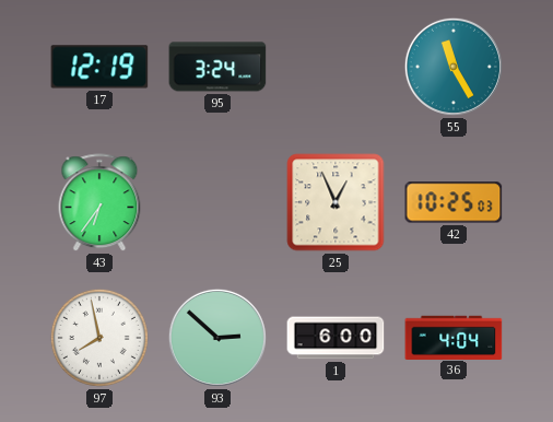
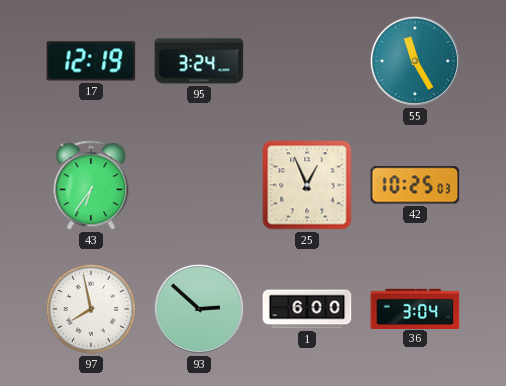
36: 4:04 -> 3:04 (415, 308)
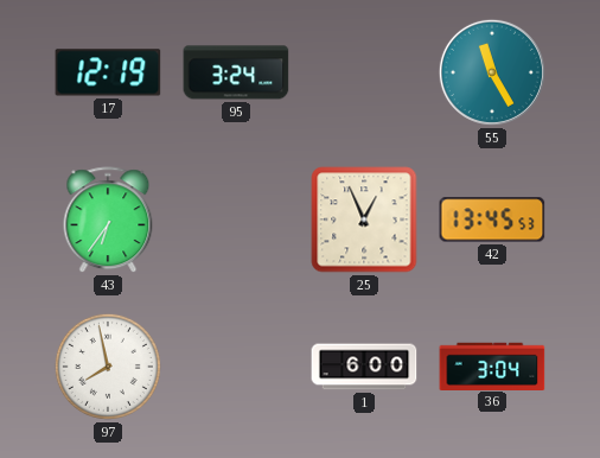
42: 10:25 -> 13:45 (492, 220)
93: 2:52 -> none (199, 309)
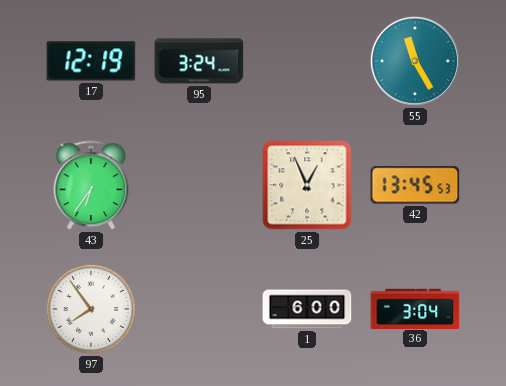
97: 7:58 -> 7:54 (91, 309)
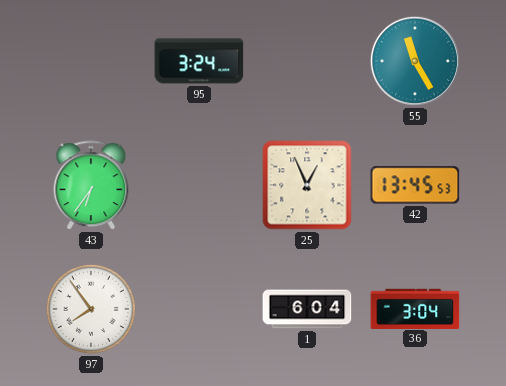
17: 12:19 -> none (91, 61)
1: 6:00 -> 6:04 (307, 309)
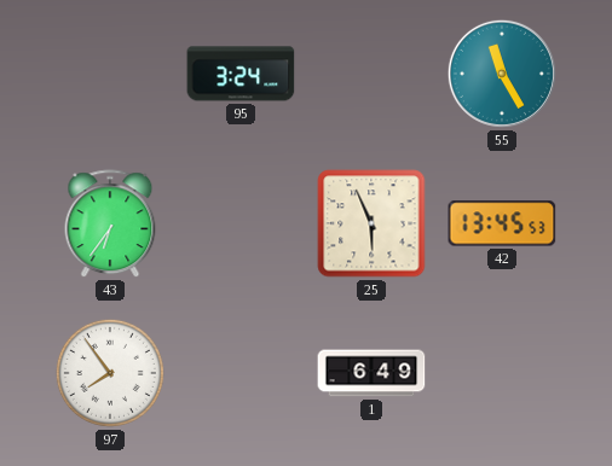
25: 12:56 -> 5:56 (371, 223)
1: 6:04 -> 6:49 (371, 373)
36: 3:04 -> none (415, 308)
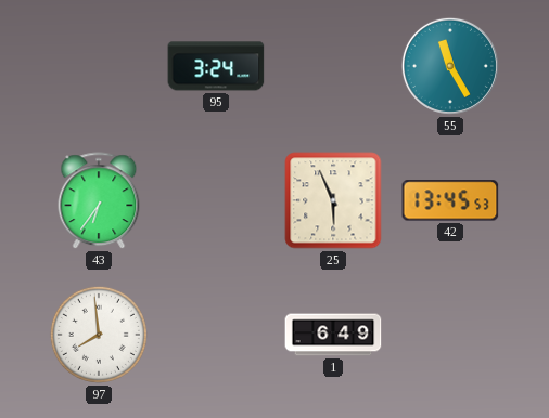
97: 7:54 -> 7:59 (99, 335)
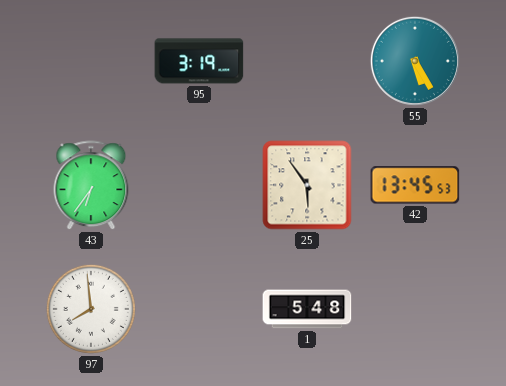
95: 3:24 -> 3:19 (199, 61)
55: 11:25 -> 5:25 (415, 61)
25: 5:56 -> 5:54 (307, 185)
1: 6:49 -> 5:48 (307, 309)
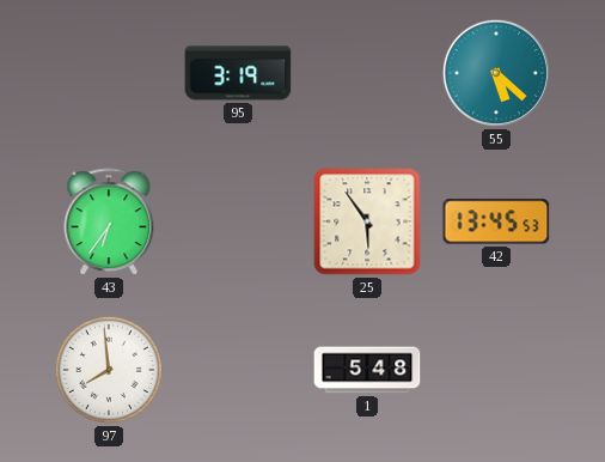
55: 5:25 -> 5:22 (496, 73)
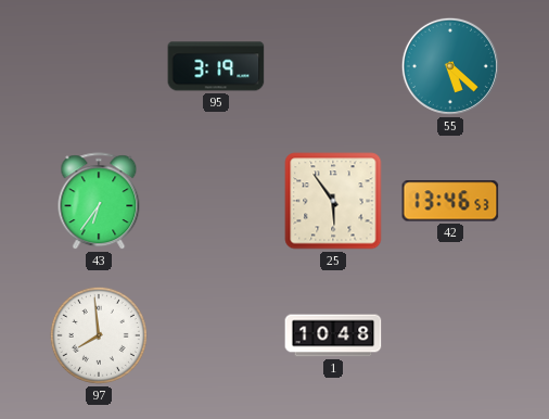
42: 13:45 -> 13:46 (450, 201)
1: 5:48 -> 10:48 (333, 335)
